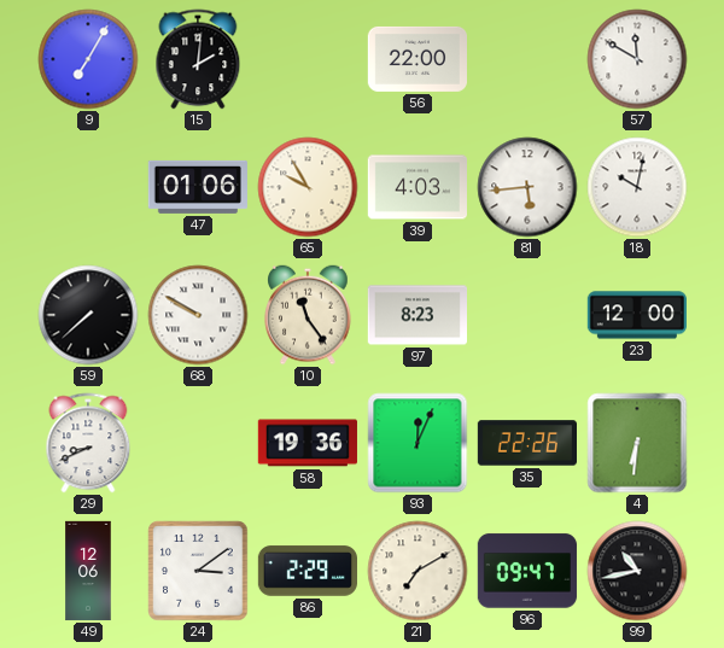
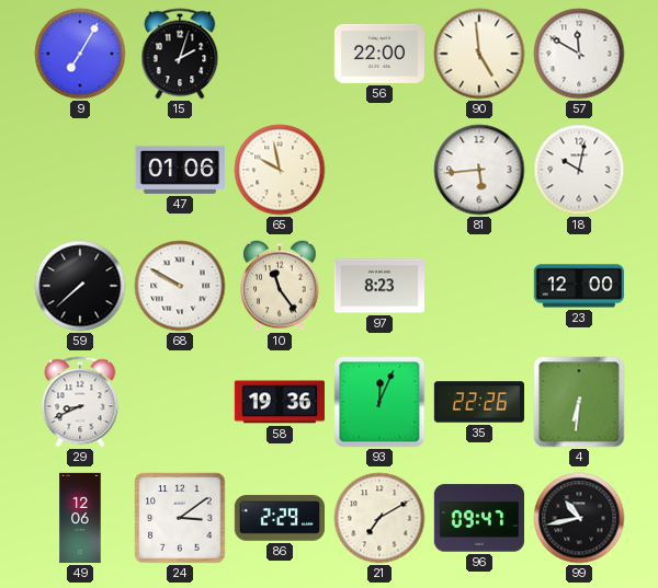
15: 2:01 -> 2:03 (180, 54)
90: none -> 4:59 (479, 54)
65: 9:55 -> 9:58 (280, 170)
39: 4:03 -> none (416, 187)
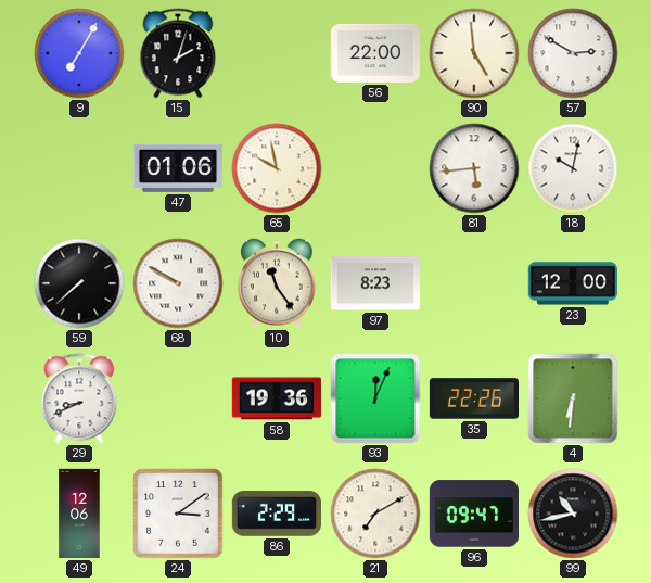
57: 11:50 -> 2:50 (573, 53)
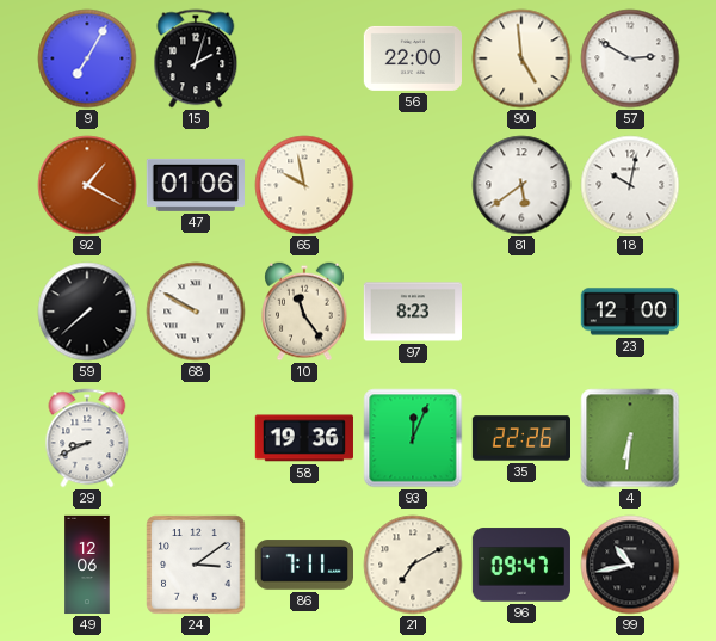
92: none -> 1:20 (87, 185)
81: 5:44 -> 5:39 (521, 185)
86: 2:29 -> 7:11 (303, 565)
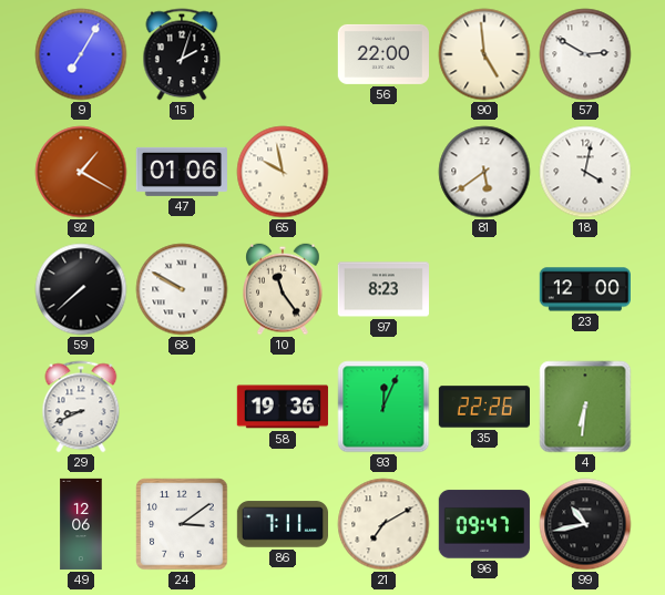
18: 10:02 -> 4:02 (585, 172)
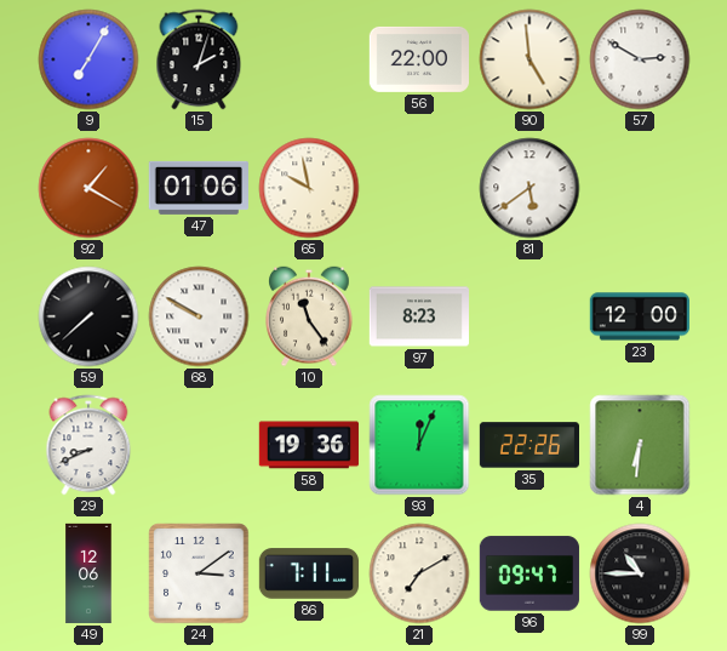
18: 4:02 -> none (585, 172)
99: 10:43 -> 10:45 (640, 573)
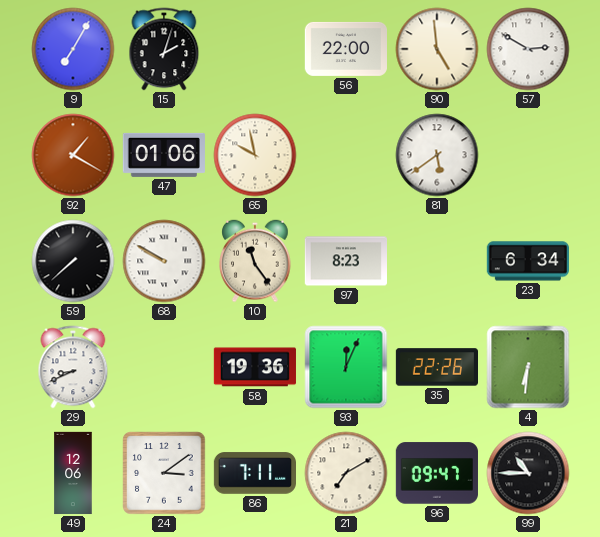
23: 12:00 -> 6:34 (528, 261)
